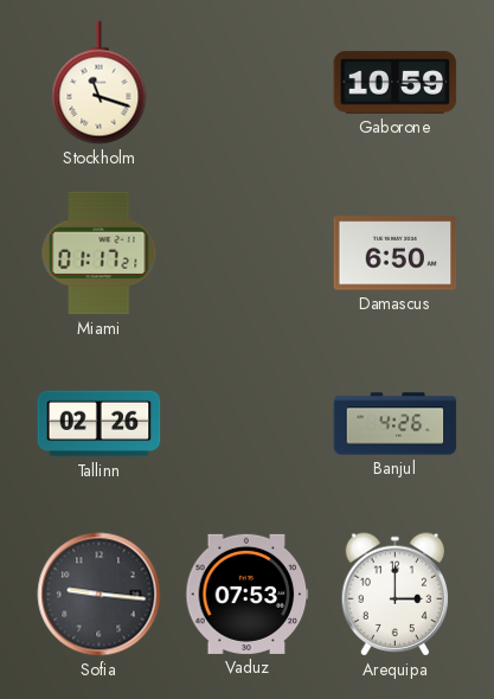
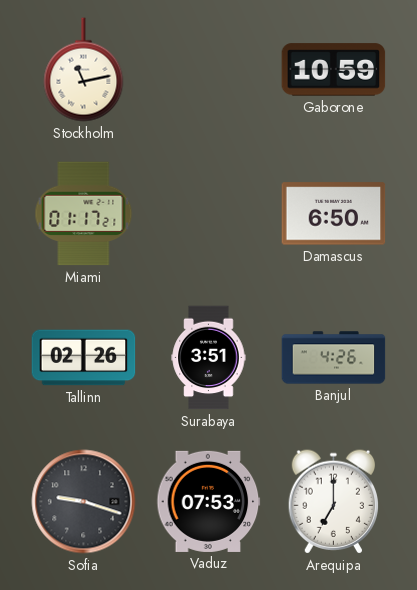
Stockholm: 11:18 -> 11:13 (84, 70)
Surabaya: none -> 3:51 (209, 358)
Sofia: 9:16 -> 9:18 (84, 502)
Arequipa: 3:00 -> 7:00 (334, 502)
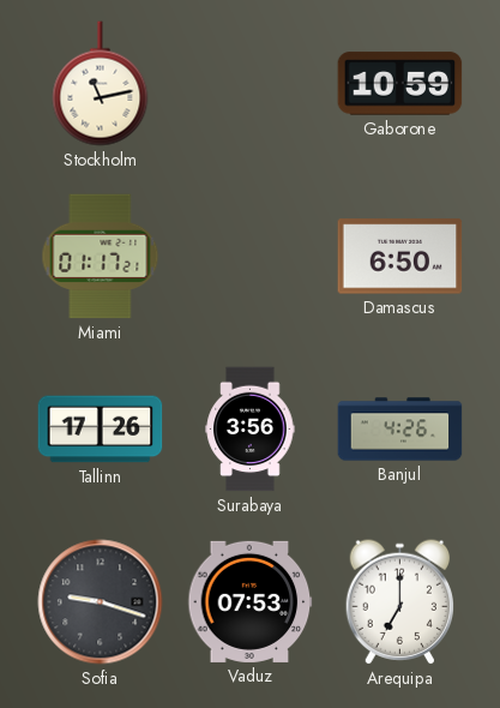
Tallinn: 02:26 -> 17:26 (101, 430)
Surabaya: 3:51 -> 3:56 (251, 430)
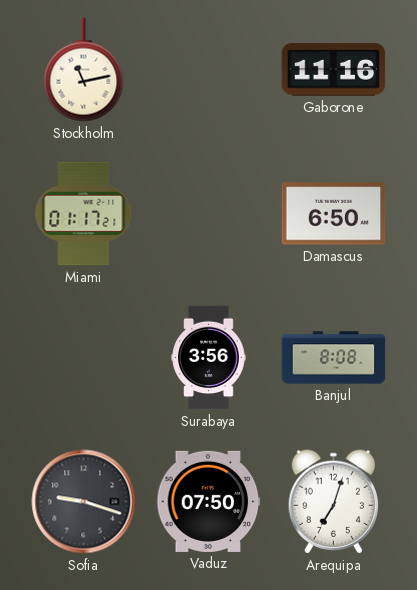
Gaborone: 10:59 -> 11:16 (334, 70)
Tallinn: 17:26 -> none (101, 430)
Banjul: 4:26 -> 8:08 (334, 358)
Vaduz: 07:53 -> 07:50 (209, 501)
Arequipa: 7:00 -> 7:03 (334, 502)
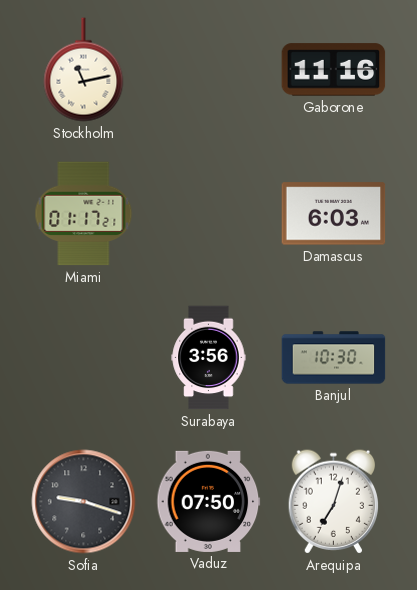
Damascus: 6:50 -> 6:03 (334, 214)
Banjul: 8:08 -> 10:30 (334, 358)
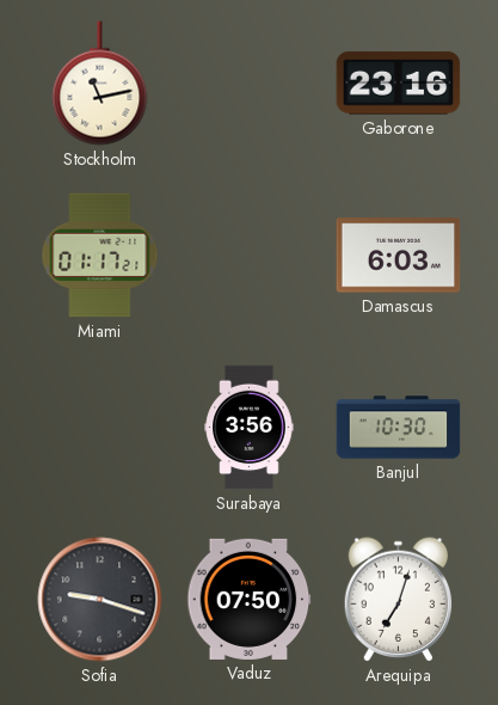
Gaborone: 11:16 -> 23:16 (399, 84)
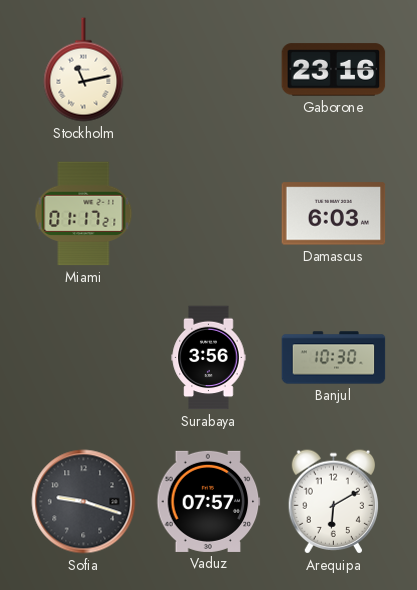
Vaduz: 07:50 -> 07:57 (209, 501)
Arequipa: 7:03 -> 6:10 (334, 502)
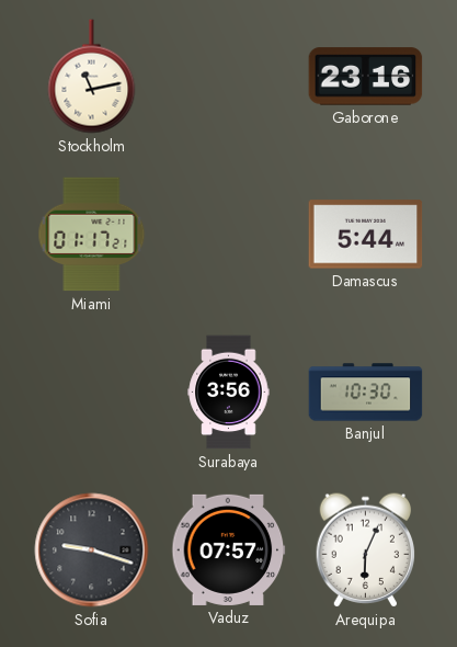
Damascus: 6:03 -> 5:44 (366, 235)
Arequipa: 6:10 -> 6:04 (366, 550)
